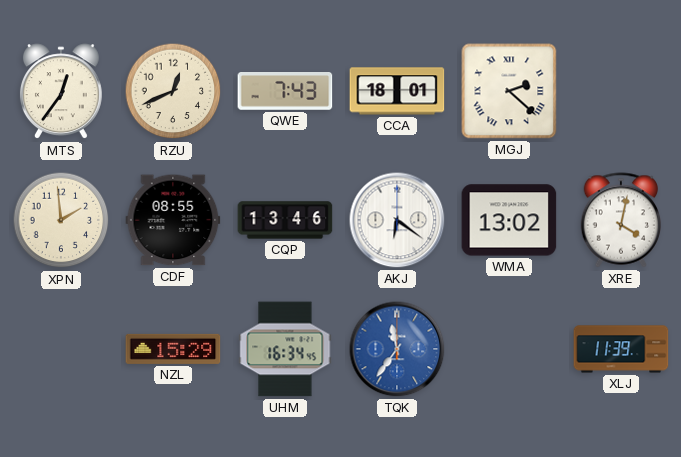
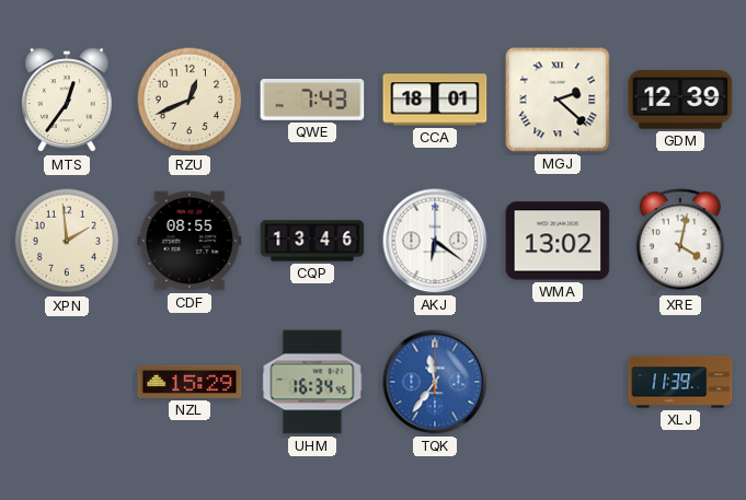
GDM: none -> 12:39 (680, 100)
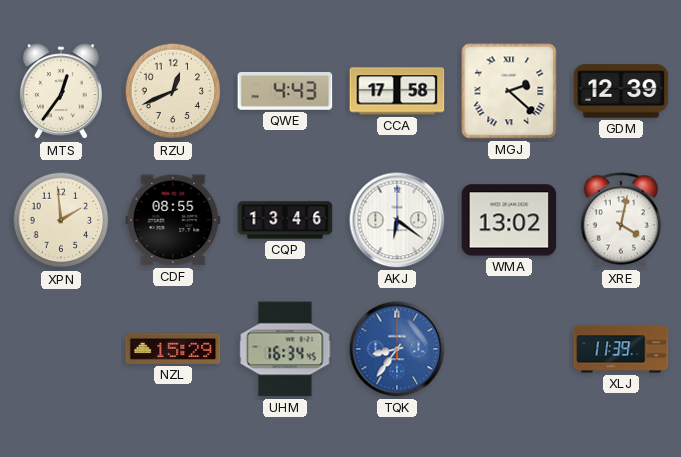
QWE: 7:43 -> 4:43 (285, 92)
CCA: 18:01 -> 17:58 (397, 91)
TQK: 11:36 -> 8:36 (397, 349)
